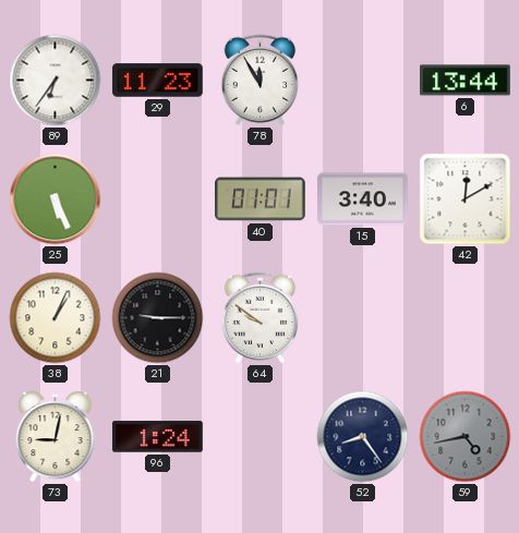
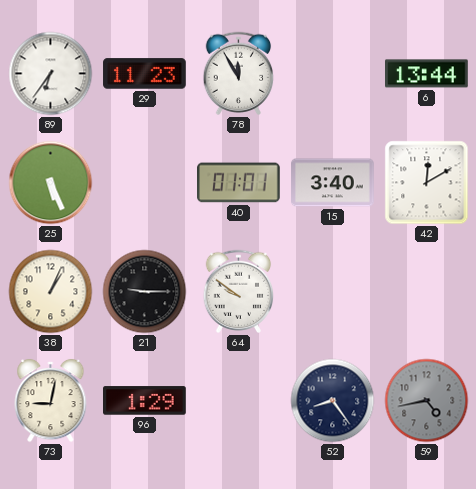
96: 1:24 -> 1:29 (145, 401)
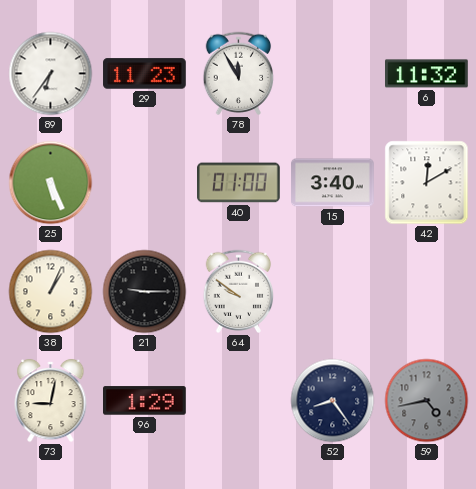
6: 13:44 -> 11:32 (427, 74)
40: 01:01 -> 01:00 (239, 183)
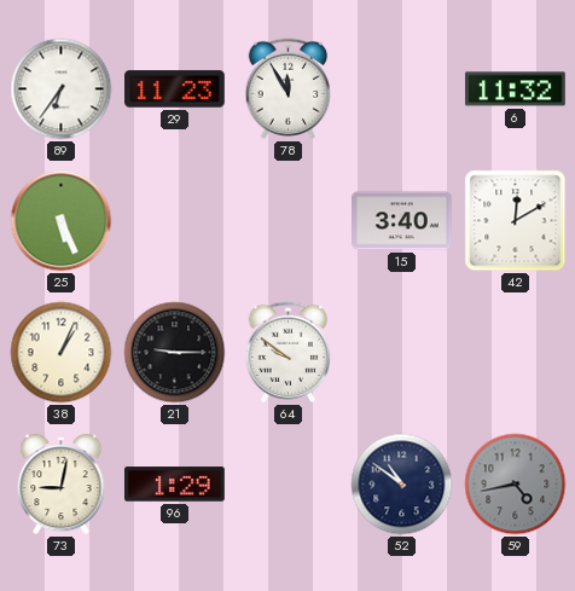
40: 01:00 -> none (239, 183)
52: 8:24 -> 10:51 (402, 485)
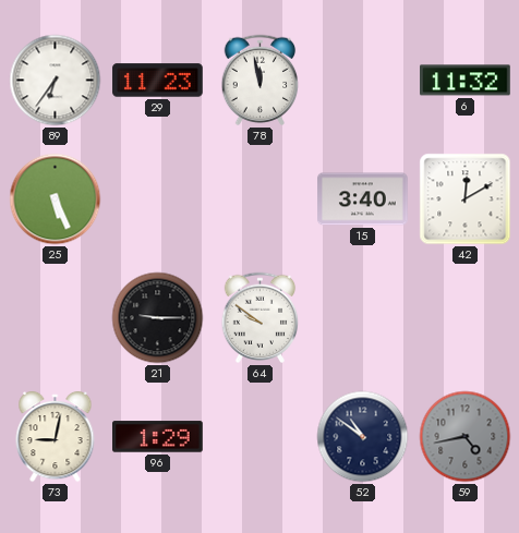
78: 11:55 -> 11:58 (261, 81)
38: 1:04 -> none (62, 353)
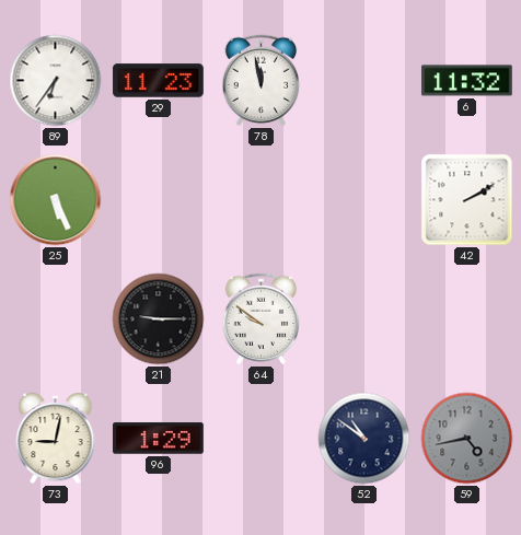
15: 3:40 -> none (363, 199)
42: 12:10 -> 2:10 (467, 200)
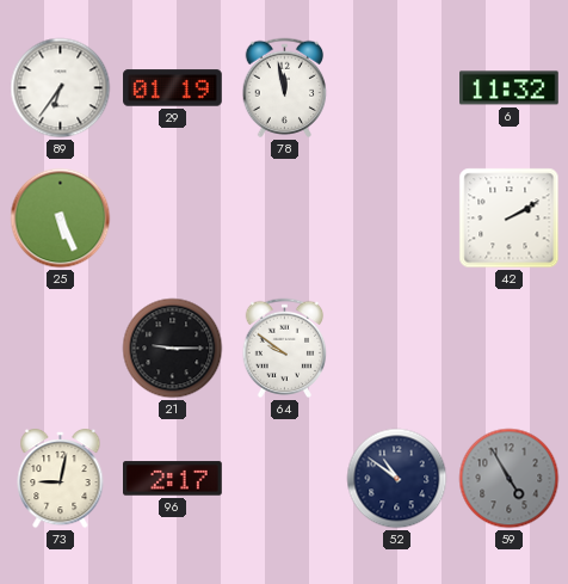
29: 11:23 -> 01:19 (173, 88)
96: 1:29 -> 2:17 (173, 479)
59: 4:43 -> 4:55 (510, 479)
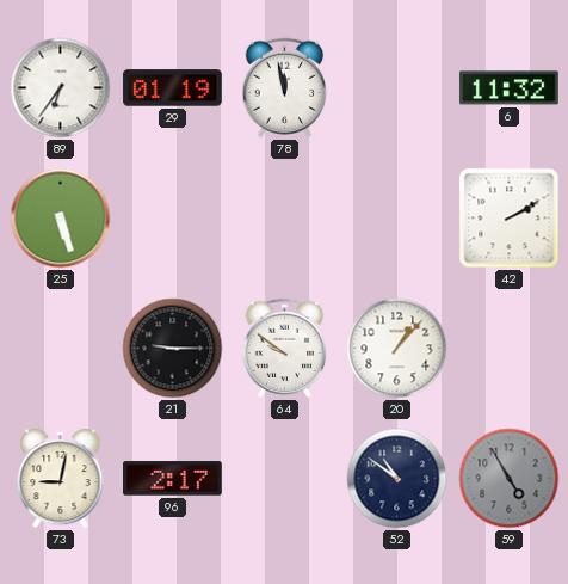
25: 5:26 -> 5:27 (61, 219)
20: none -> 1:07 (397, 349)
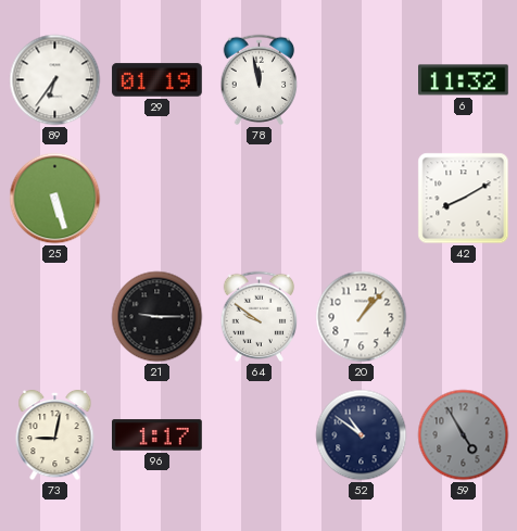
42: 2:10 -> 8:10 (464, 199)
96: 2:17 -> 1:17 (157, 435)
